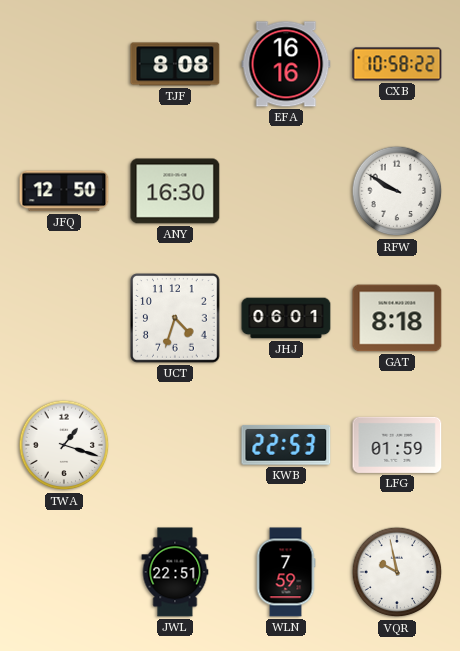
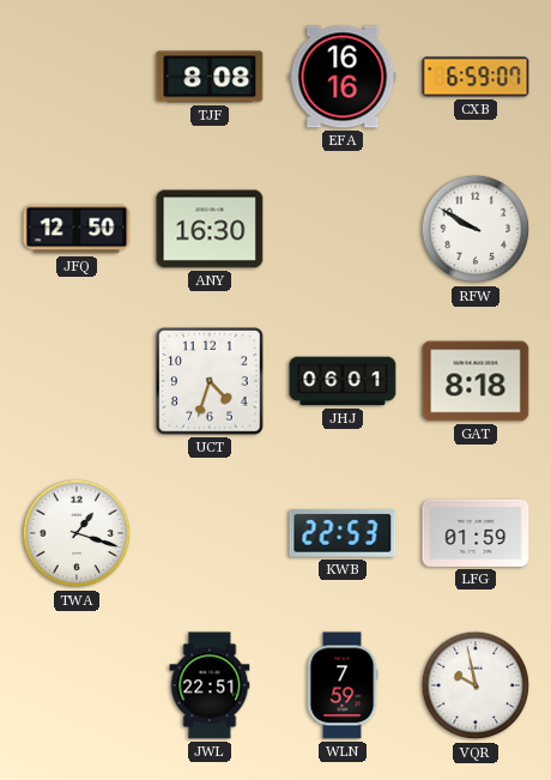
CXB: 10:58 -> 6:59 (476, 77)
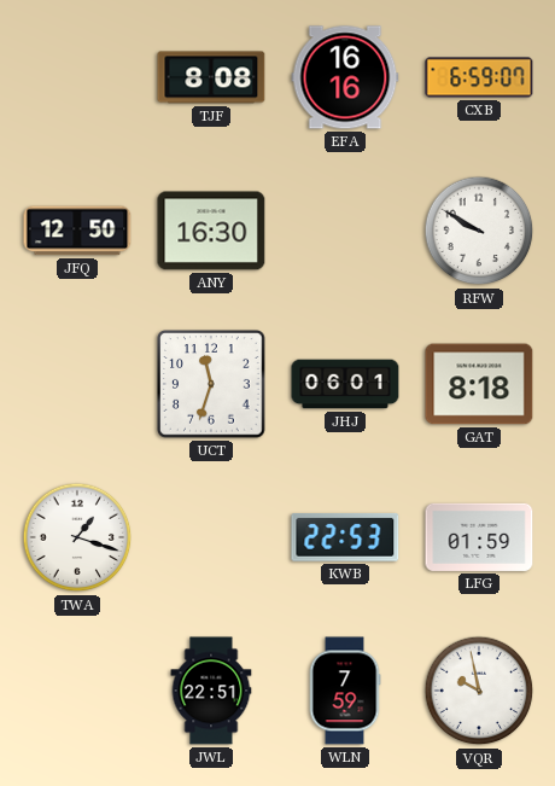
UCT: 4:33 -> 11:33 (211, 384)
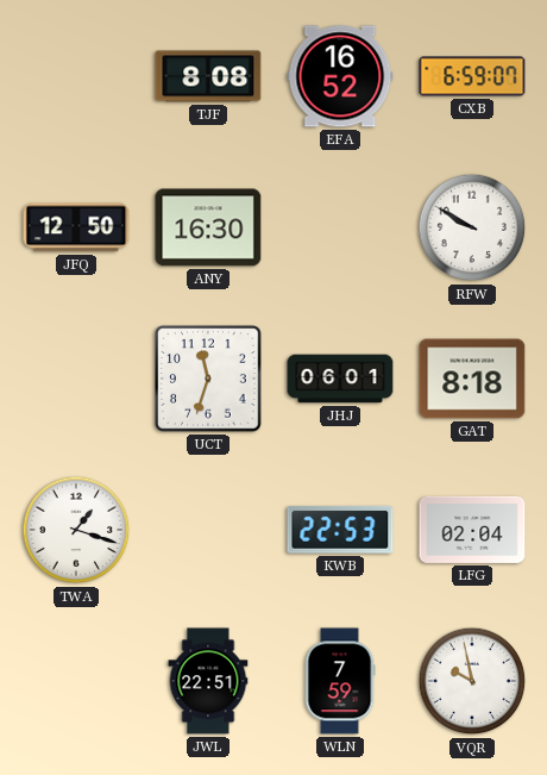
EFA: 16:16 -> 16:52 (340, 76)
LFG: 01:59 -> 02:04 (472, 530)
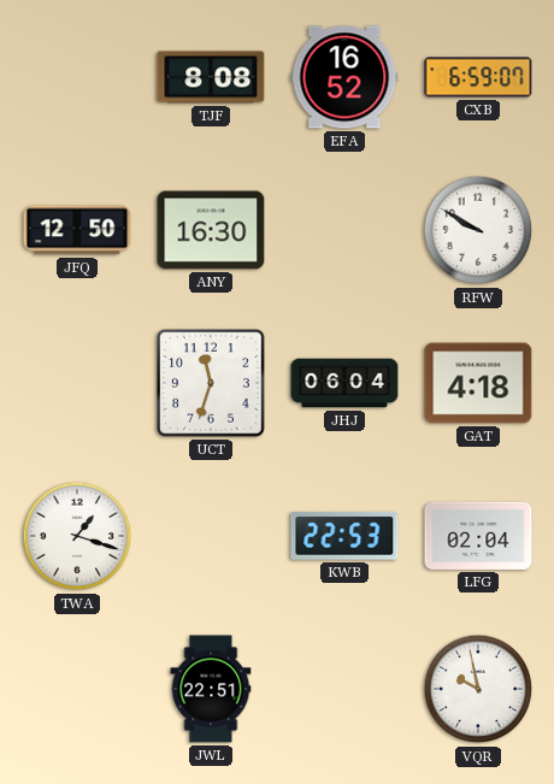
JHJ: 06:01 -> 06:04 (344, 383)
GAT: 8:18 -> 4:18 (478, 383)
WLN: 7:59 -> none (340, 681)
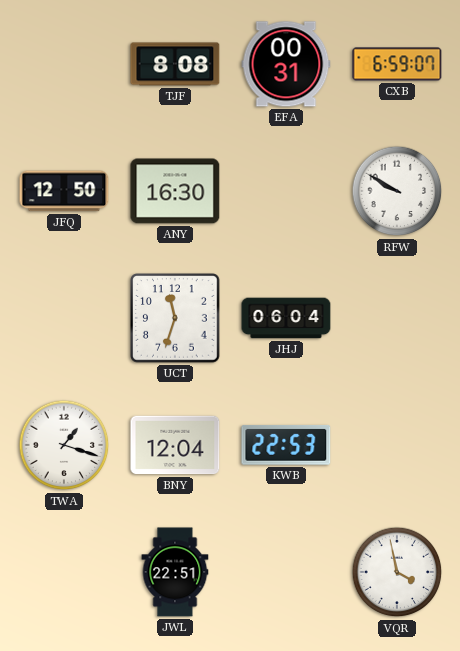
EFA: 16:52 -> 00:31 (286, 64)
GAT: 4:18 -> none (478, 383)
BNY: none -> 12:04 (175, 445)
LFG: 02:04 -> none (478, 536)
VQR: 9:58 -> 3:58 (397, 572)
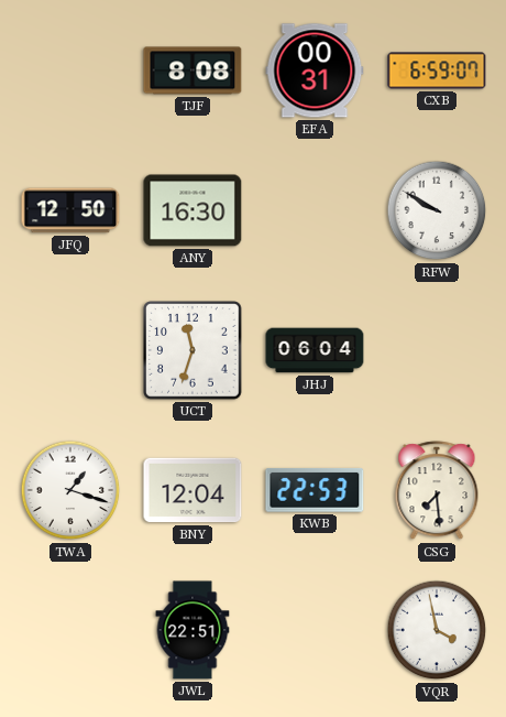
CSG: none -> 7:29 (437, 491)
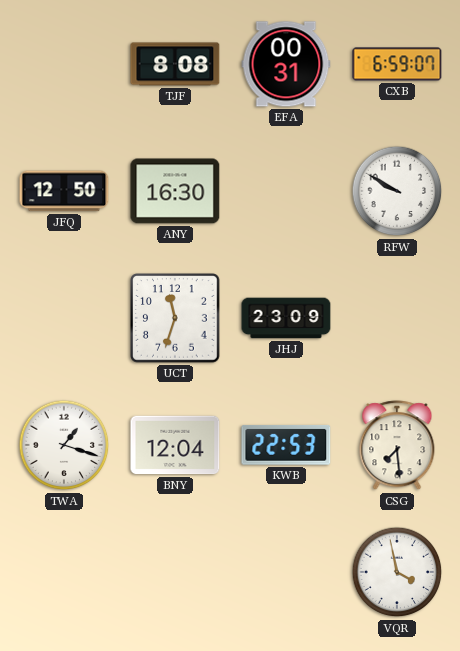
JHJ: 06:04 -> 23:09 (286, 318)
JWL: 22:51 -> none (193, 630)
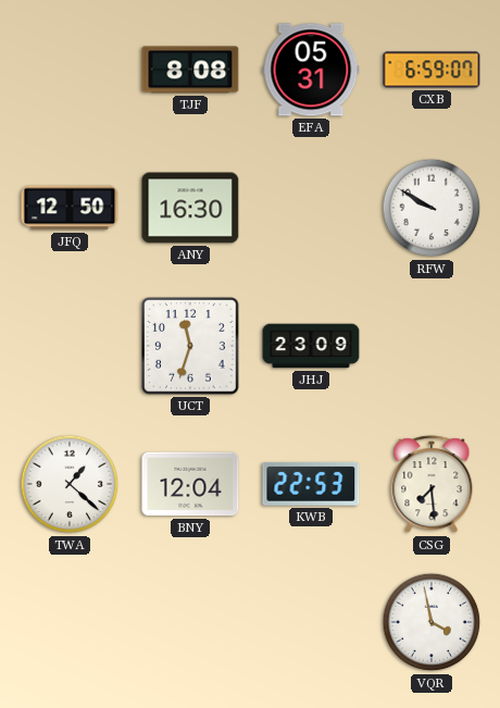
EFA: 00:31 -> 05:31 (311, 70)
TWA: 1:18 -> 1:22 (70, 484)
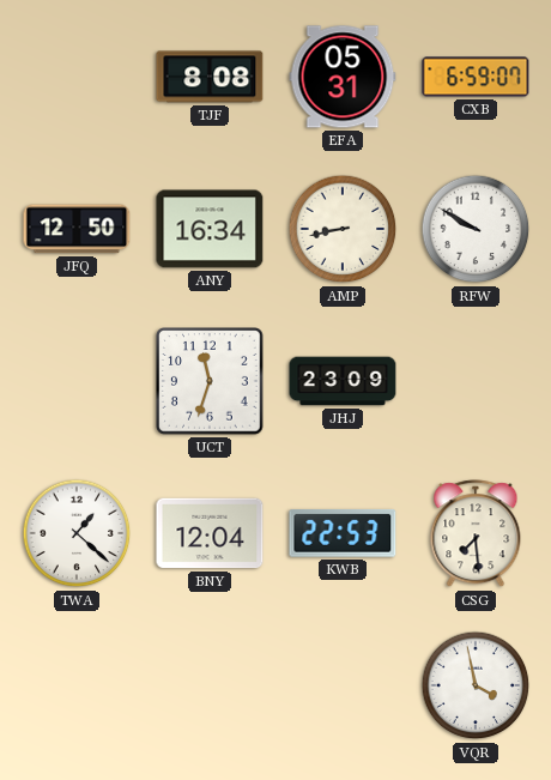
ANY: 16:30 -> 16:34 (210, 229)
AMP: none -> 8:43 (343, 229)
